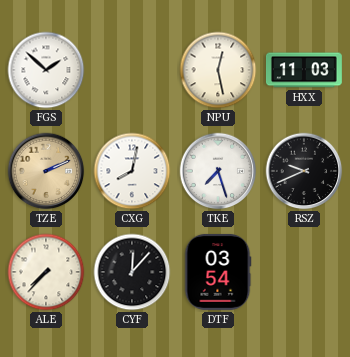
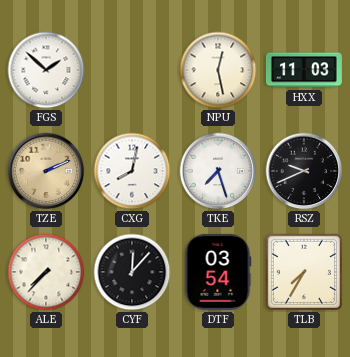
TLB: none -> 7:35 (304, 272)
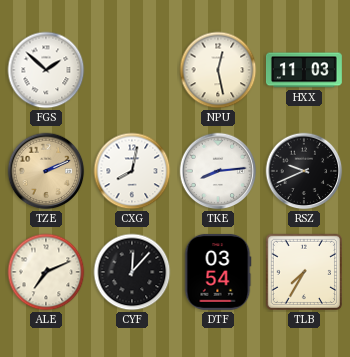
TKE: 7:27 -> 8:14 (218, 171)
ALE: 7:37 -> 7:11 (46, 272)
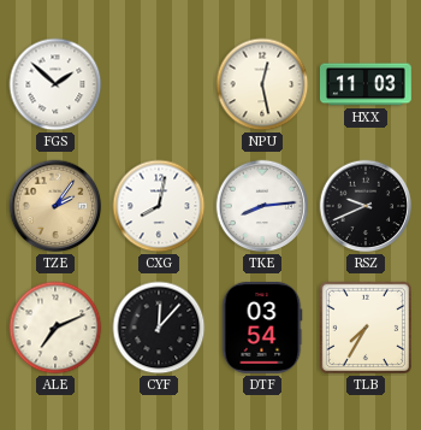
TZE: 2:11 -> 2:06 (55, 206)
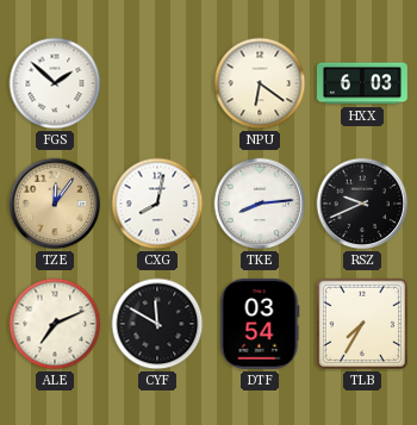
NPU: 12:28 -> 6:21 (260, 83)
HXX: 11:03 -> 6:03 (362, 83)
TZE: 2:06 -> 12:06 (55, 204)
CYF: 12:07 -> 11:50 (157, 324)
